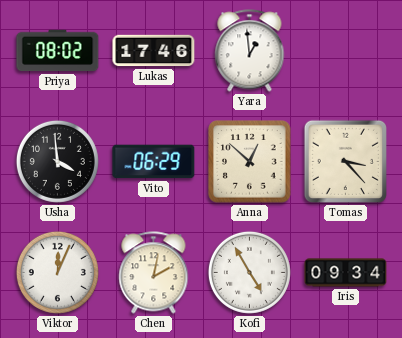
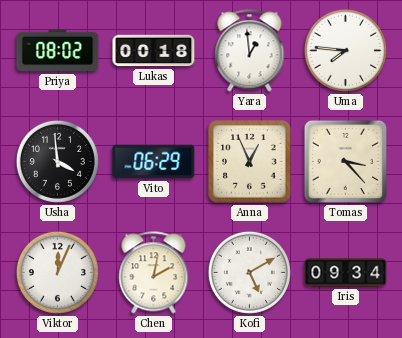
Lukas: 17:46 -> 00:18 (154, 51)
Uma: none -> 7:46 (345, 50)
Anna: 12:52 -> 12:56 (250, 162)
Kofi: 4:55 -> 5:10 (249, 272)
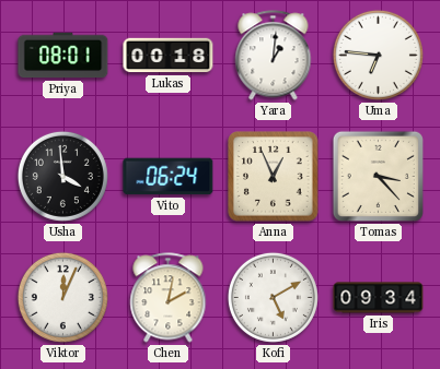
Priya: 08:02 -> 08:01 (63, 56)
Yara: 12:59 -> 1:01 (274, 56)
Uma: 7:46 -> 6:46 (378, 55)
Vito: 06:29 -> 06:24 (169, 177)
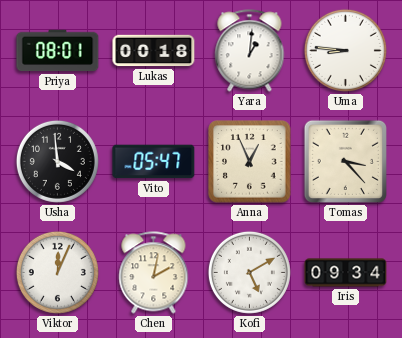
Uma: 6:46 -> 8:46 (345, 50)
Vito: 06:24 -> 05:47 (154, 162)
